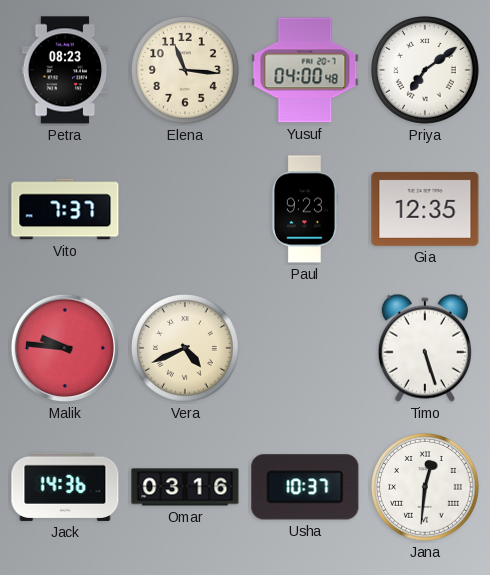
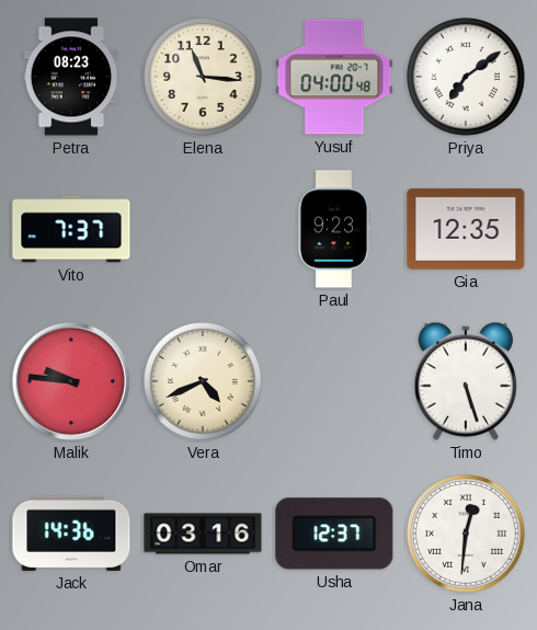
Usha: 10:37 -> 12:37 (334, 534)
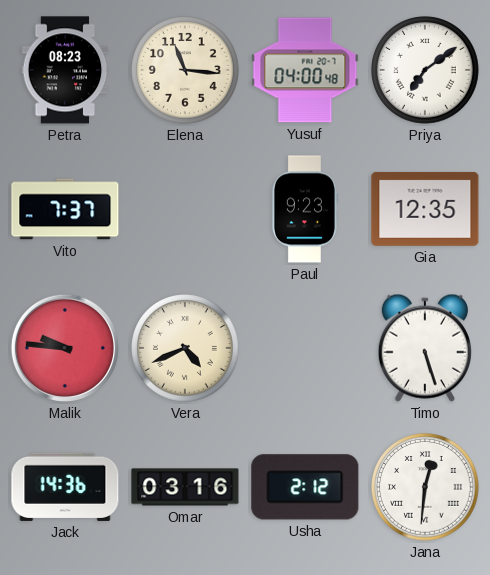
Usha: 12:37 -> 2:12 (305, 487)
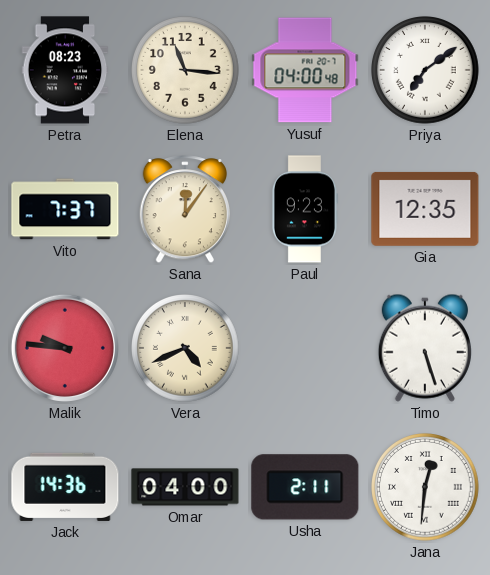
Sana: none -> 12:06 (184, 210)
Omar: 03:16 -> 04:00 (185, 487)
Usha: 2:12 -> 2:11 (305, 487)
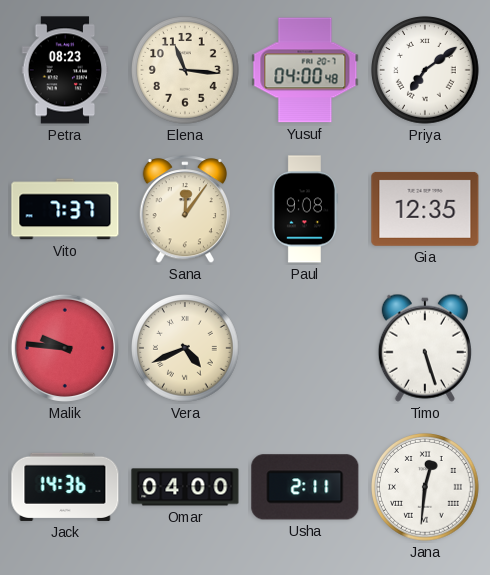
Paul: 9:23 -> 9:08 (304, 209)
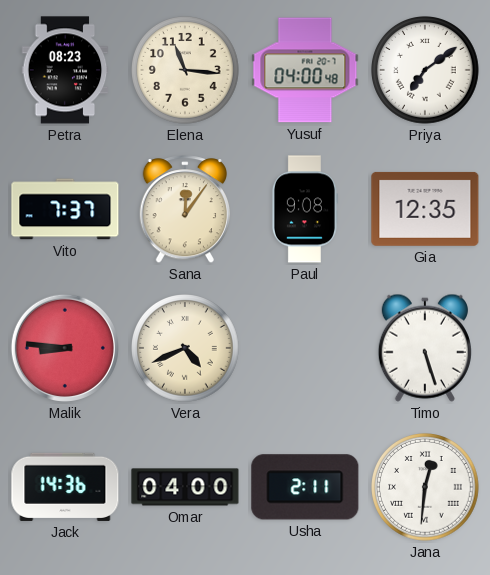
Malik: 9:46 -> 8:46 (65, 348)
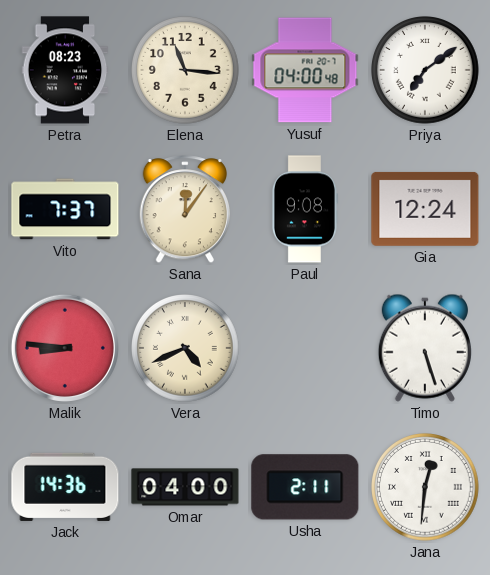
Gia: 12:35 -> 12:24 (425, 209)
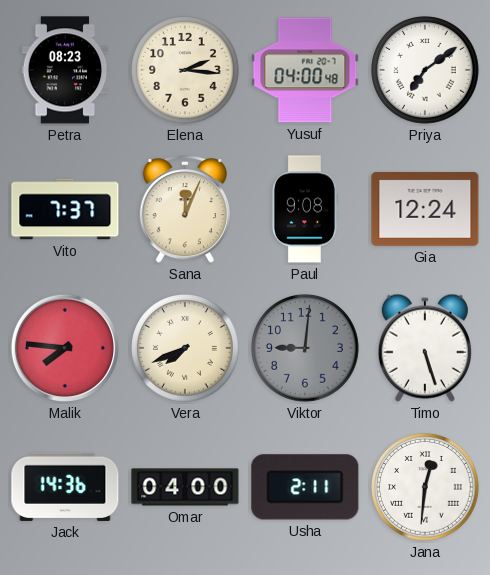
Elena: 11:16 -> 2:16 (186, 71)
Sana: 12:06 -> 12:04 (184, 210)
Malik: 8:46 -> 7:46 (65, 348)
Vera: 4:41 -> 7:41 (186, 349)
Viktor: none -> 9:01 (306, 349)
